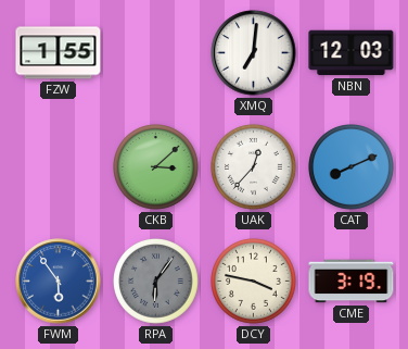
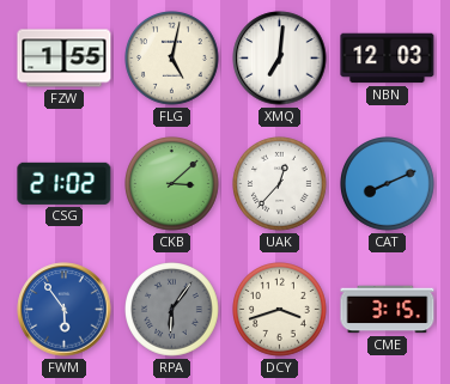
FLG: none -> 5:02 (172, 59)
CSG: none -> 21:02 (65, 183)
DCY: 3:47 -> 3:42 (280, 310)
CME: 3:19 -> 3:15 (388, 310)
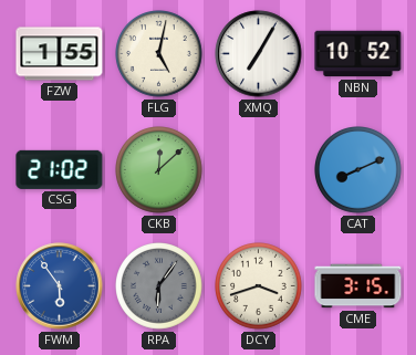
XMQ: 7:01 -> 7:05 (259, 54)
NBN: 12:03 -> 10:52 (358, 54)
CKB: 3:08 -> 12:08 (159, 170)
UAK: 12:37 -> none (280, 184)
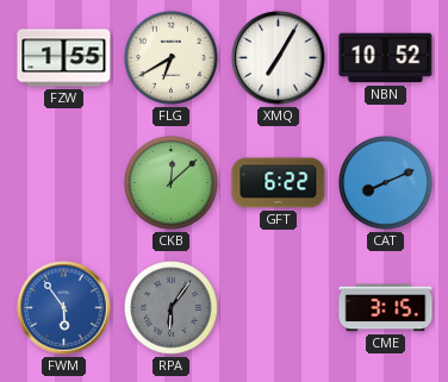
FLG: 5:02 -> 6:40 (172, 58)
CSG: 21:02 -> none (60, 169)
GFT: none -> 6:22 (279, 183)
DCY: 3:42 -> none (259, 286)
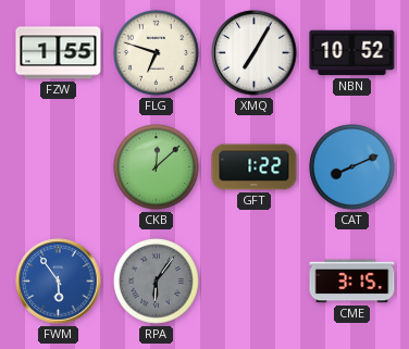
FLG: 6:40 -> 6:48 (157, 53)
GFT: 6:22 -> 1:22 (255, 167)
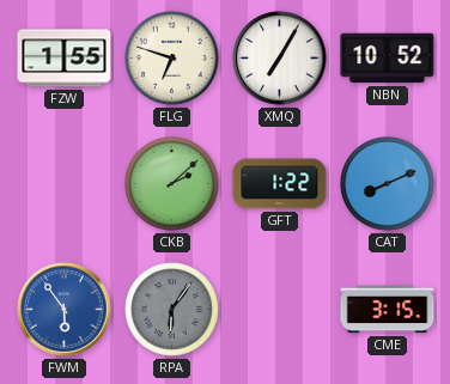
CKB: 12:08 -> 2:08 (172, 184)
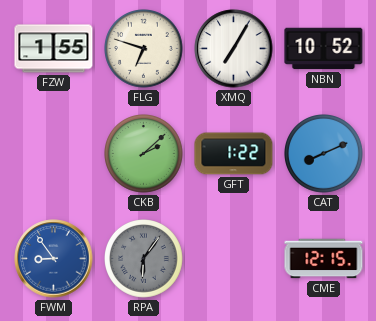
FWM: 5:54 -> 8:54 (54, 259)
CME: 3:15 -> 12:15 (324, 259)
